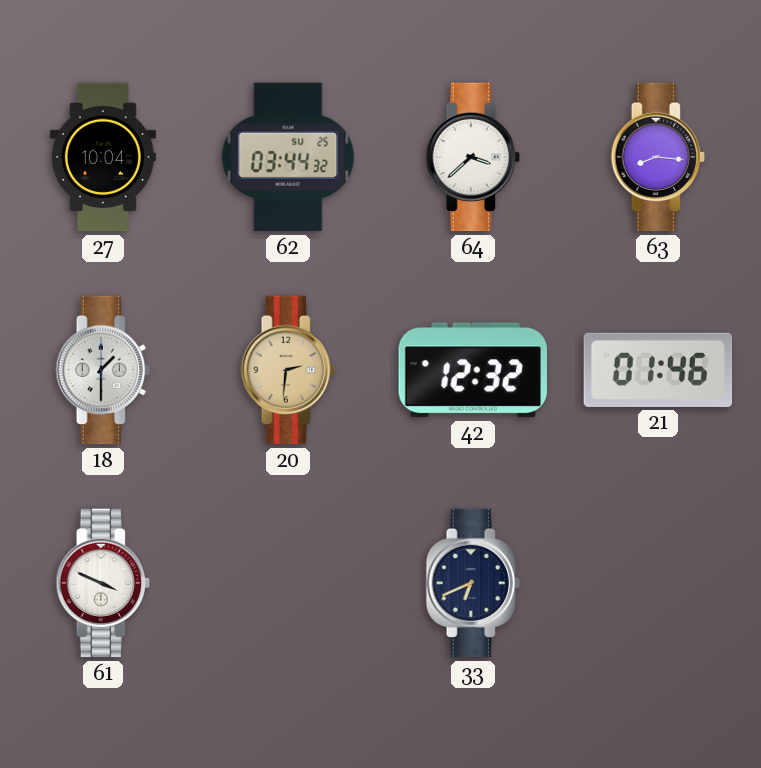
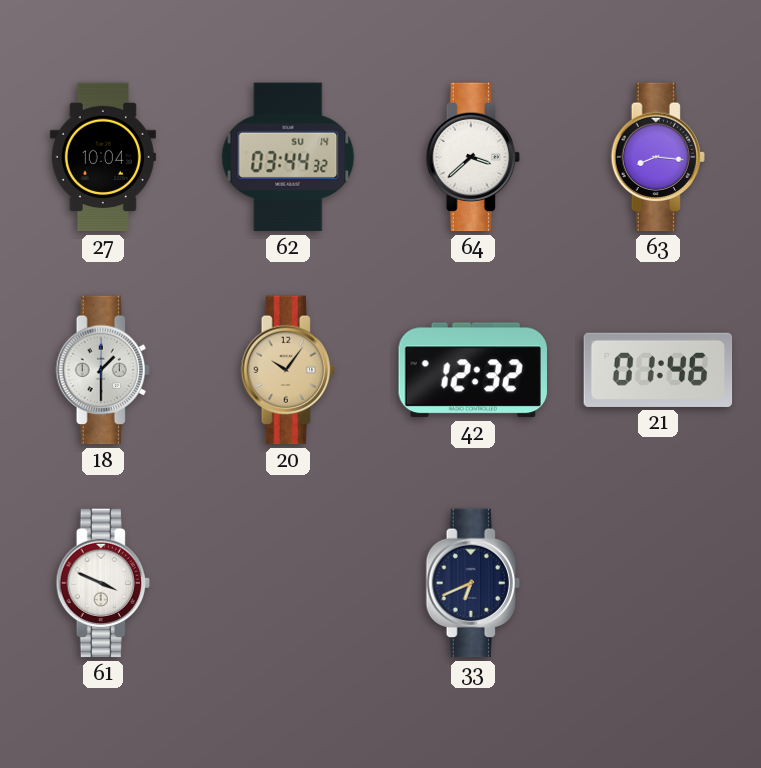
62 date: SU 25 -> SU 14 (288, 157)
20: 2:31 -> 10:06 (288, 370)
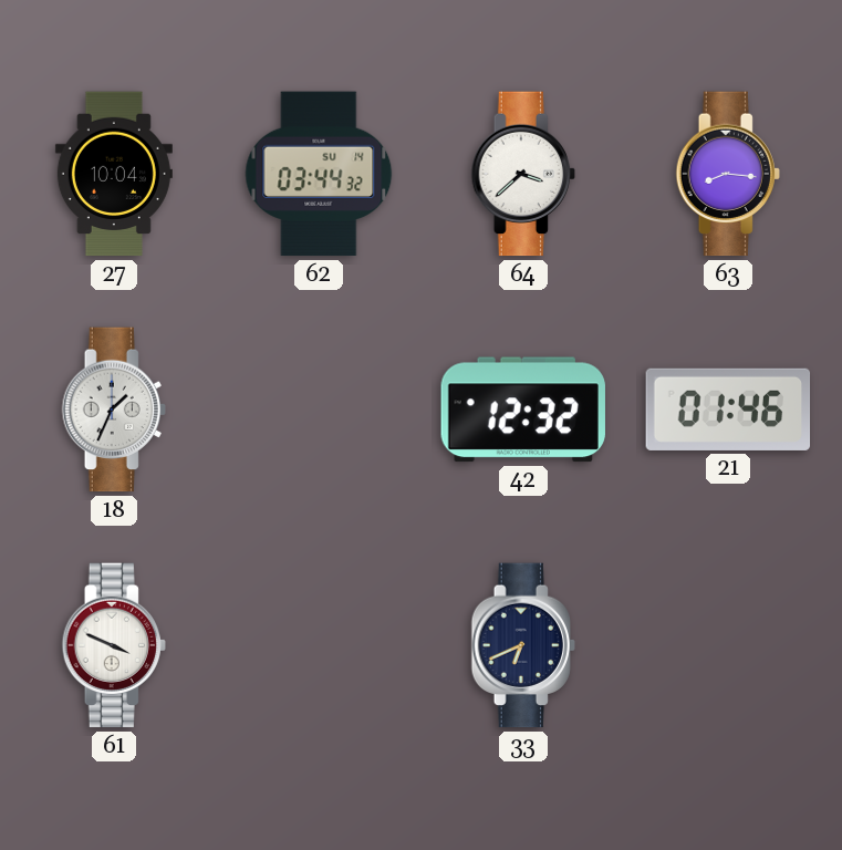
18: 1:30 -> 1:34 (114, 410)
20: 10:06 -> none (288, 370)
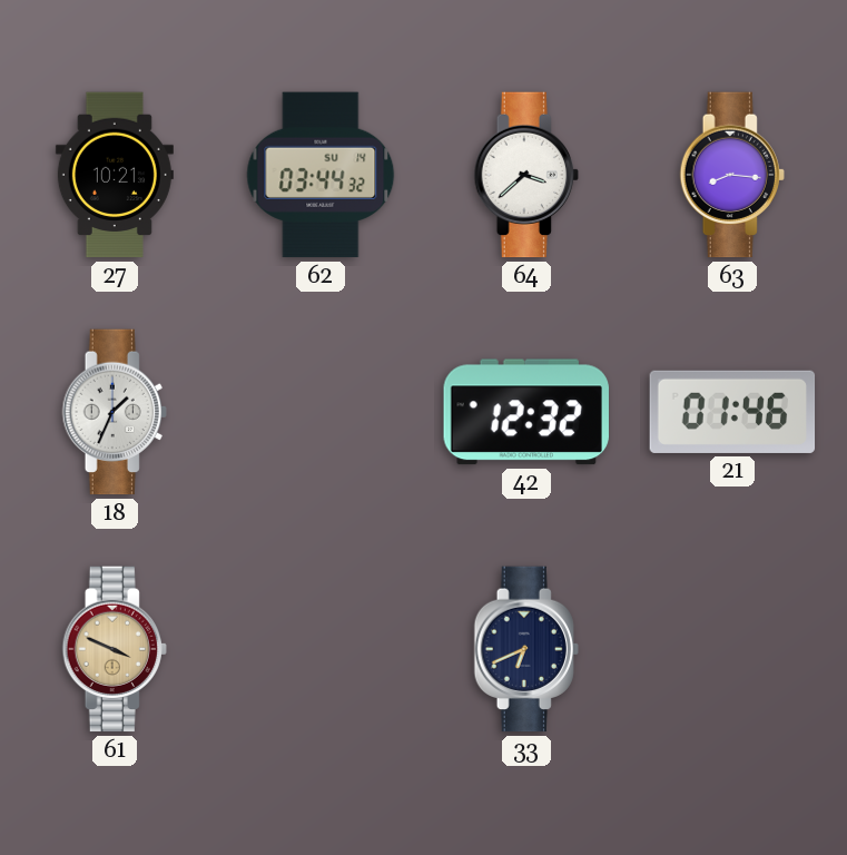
27: 10:04 -> 10:21 (115, 175)
61 dial: white -> champagne (115, 649)
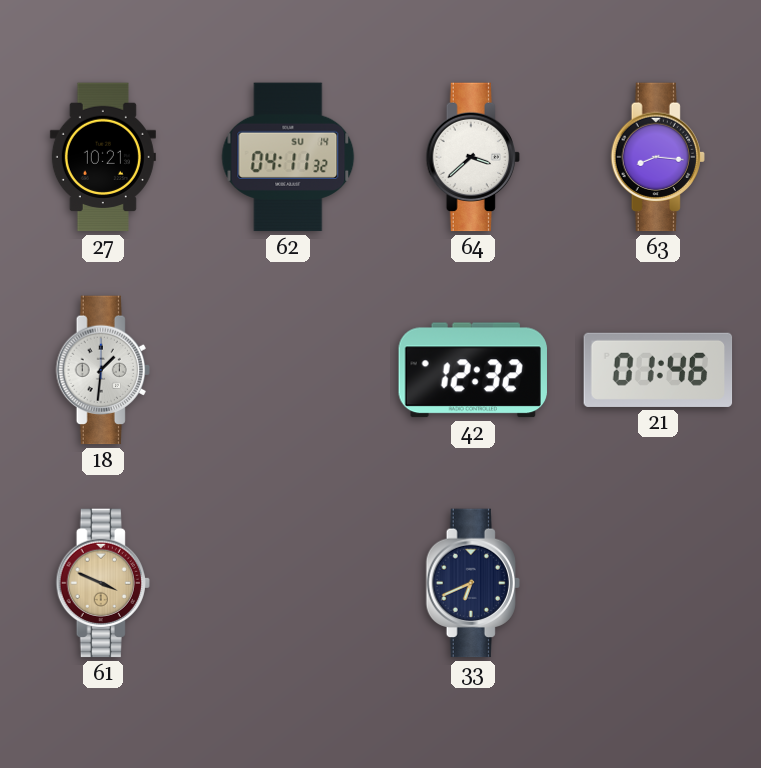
62: 03:44 -> 04:11 (288, 157)
18: 1:34 -> 1:31 (103, 370)
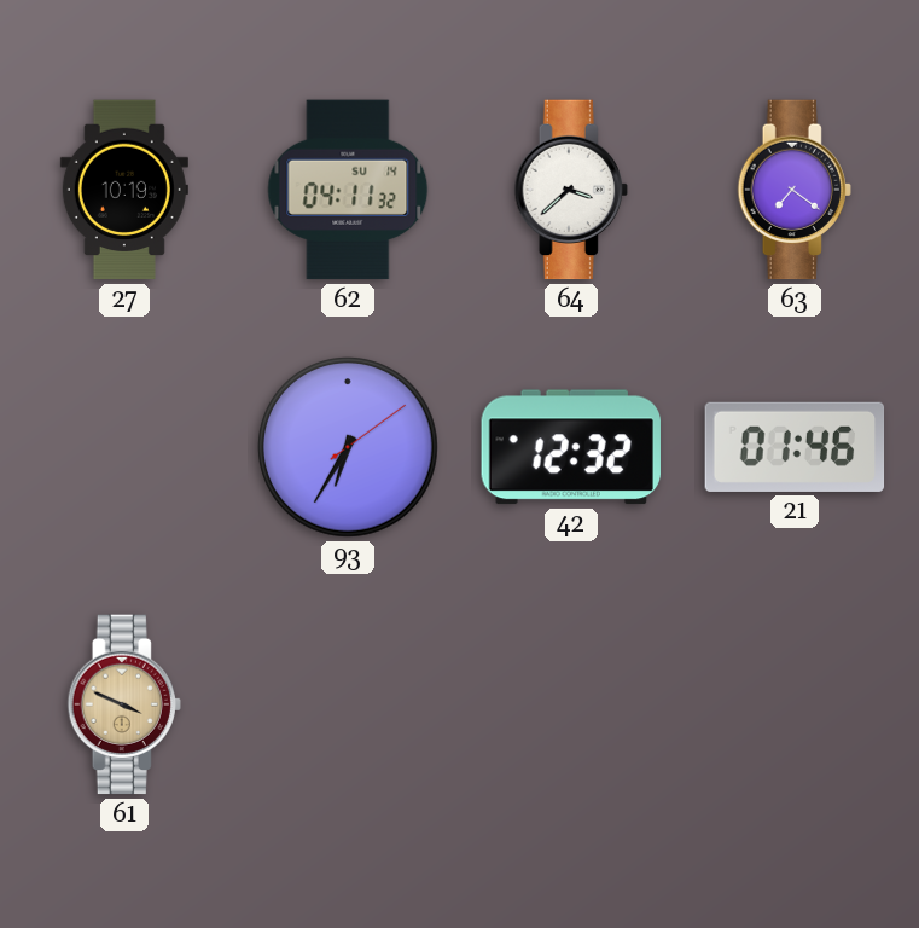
27: 10:21 -> 10:19 (124, 190)
63: 8:16 -> 7:21 (795, 190)
18: 1:31 -> none (103, 370)
93: none -> 6:35 (349, 448)
33: 6:41 -> none (473, 583)
